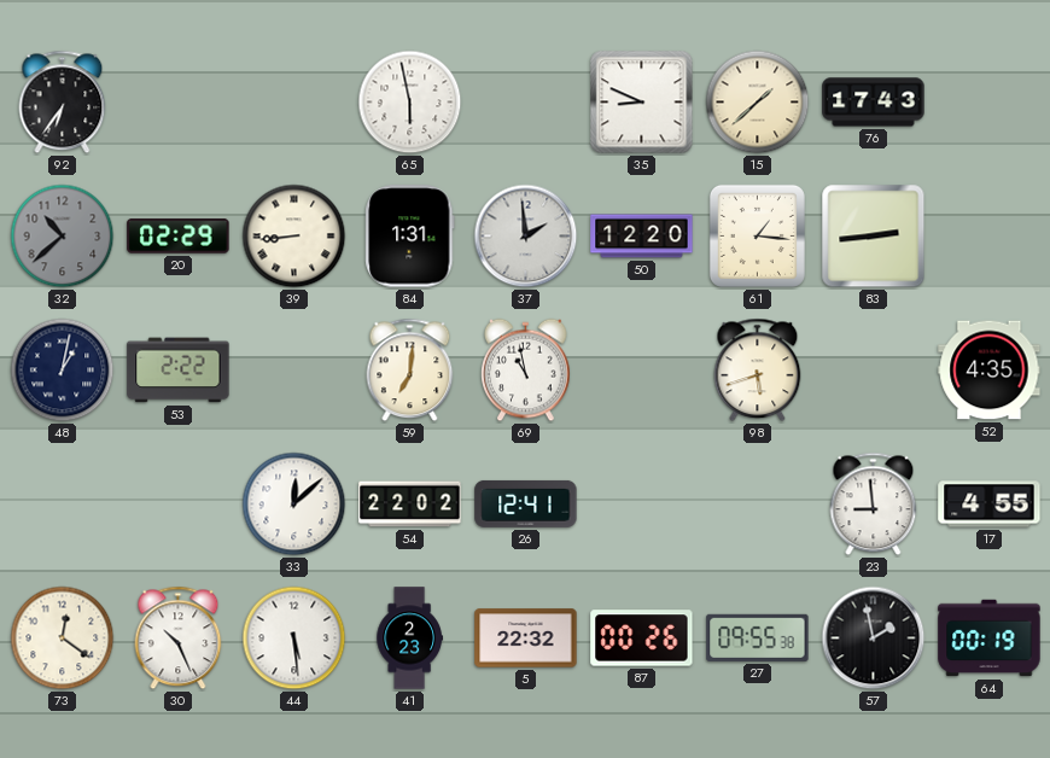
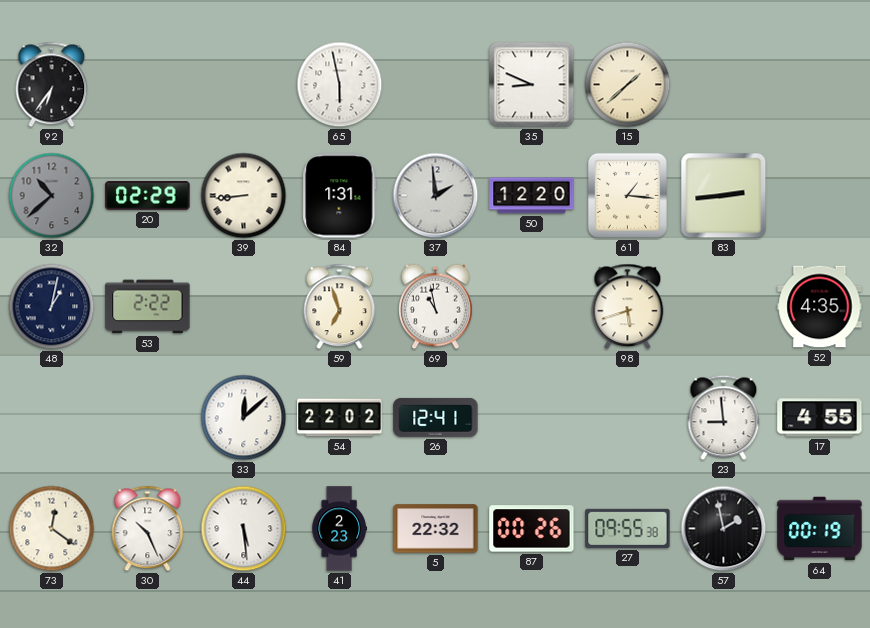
76: 17:43 -> none (874, 103)
59: 7:01 -> 6:57 (340, 307)
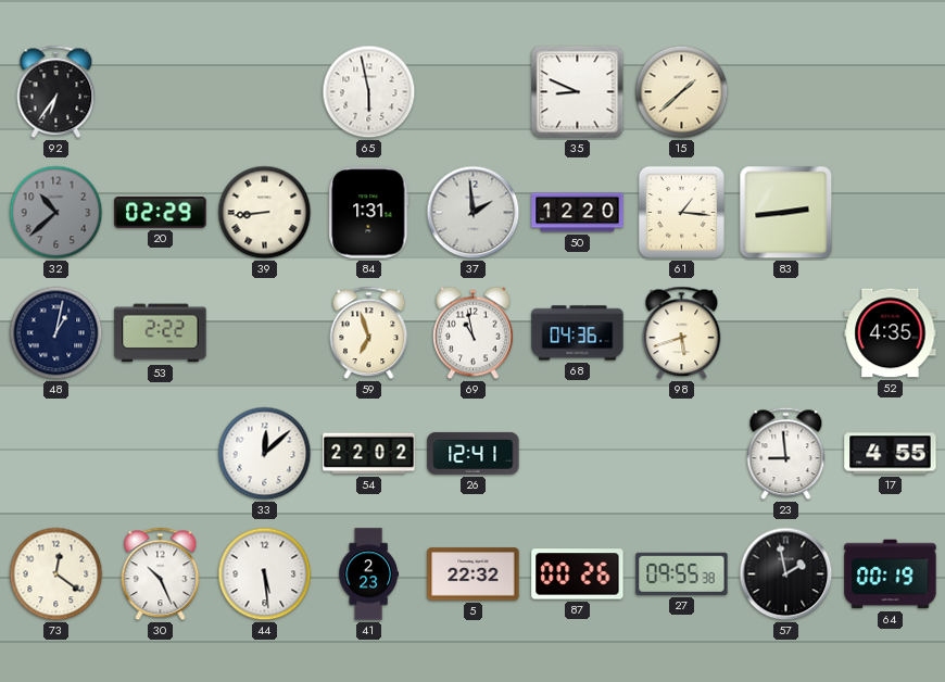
68: none -> 04:36 (578, 333)
